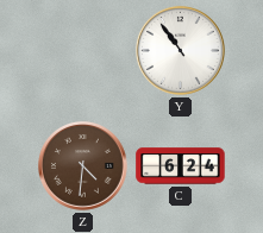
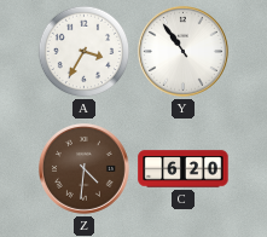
A: none -> 3:35 (85, 52)
C: 6:24 -> 6:20 (184, 169)
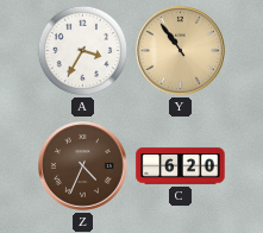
Y dial: white -> champagne (180, 50)
Z: 4:31 -> 4:34 (82, 165)
